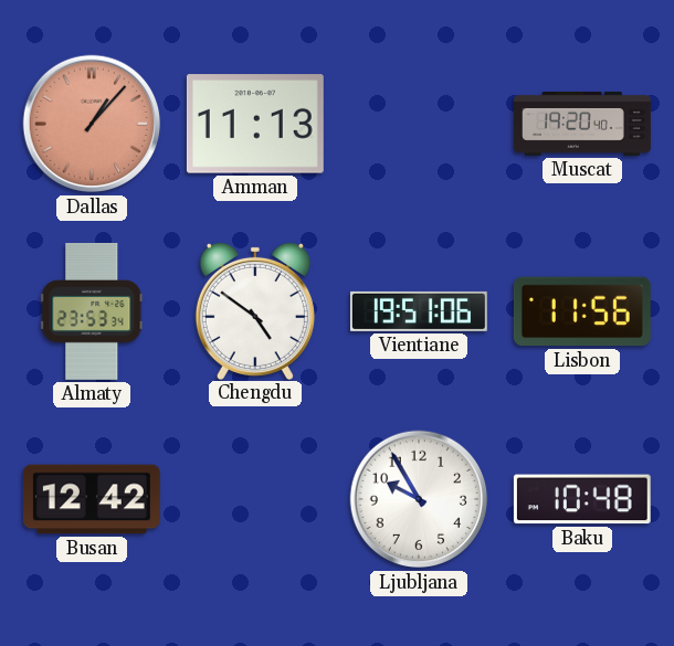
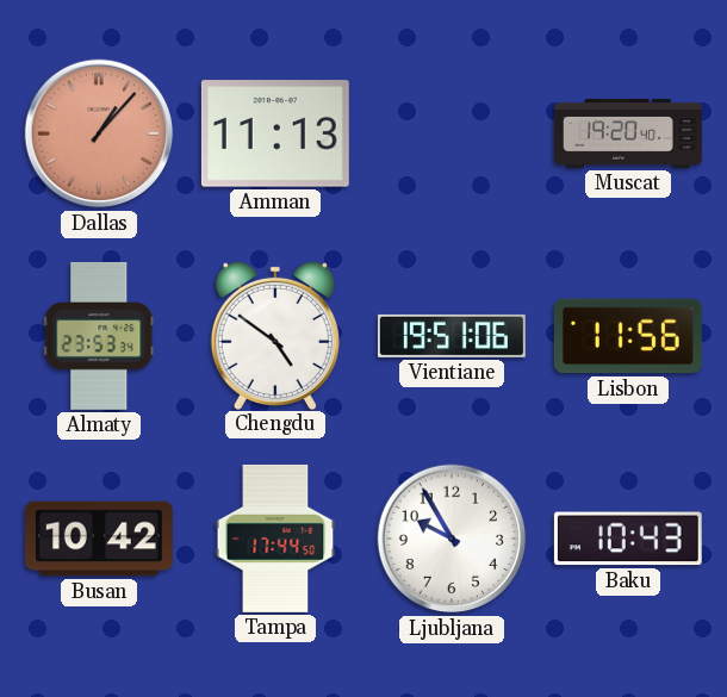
Busan: 12:42 -> 10:42 (99, 539)
Tampa: none -> 17:44 (275, 539)
Baku: 10:48 -> 10:43 (628, 539)
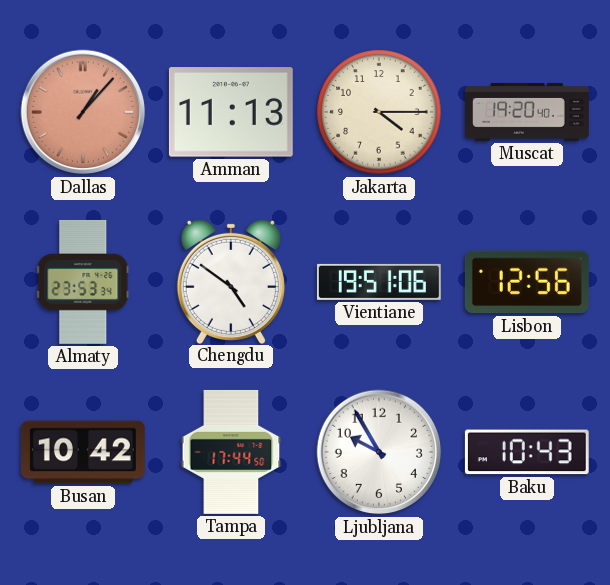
Jakarta: none -> 4:15 (379, 112)
Lisbon: 11:56 -> 12:56 (527, 282)
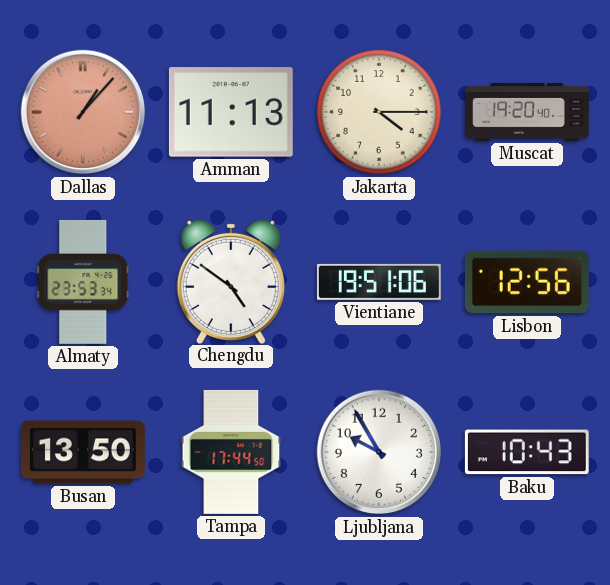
Busan: 10:42 -> 13:50 (83, 452)
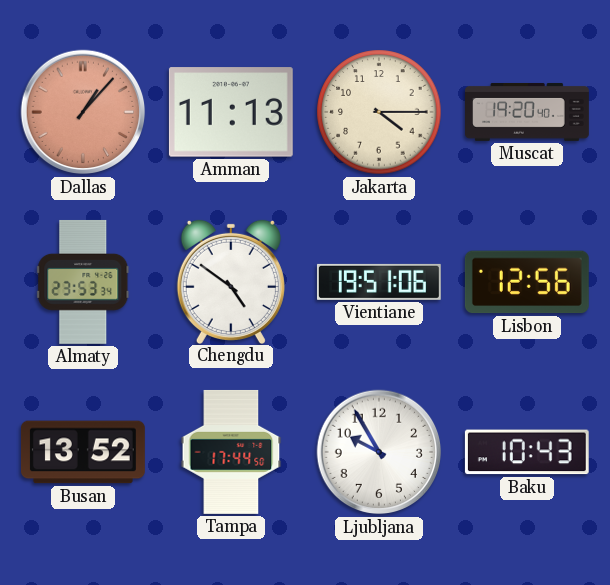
Busan: 13:50 -> 13:52 (83, 452)
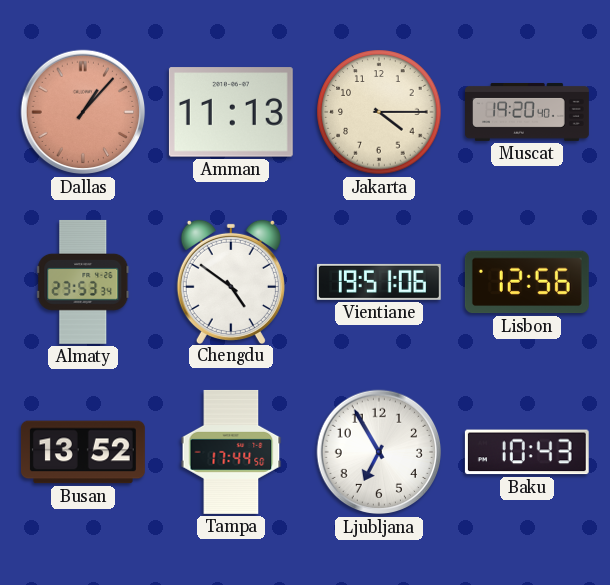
Ljubljana: 9:55 -> 6:55 (379, 452)
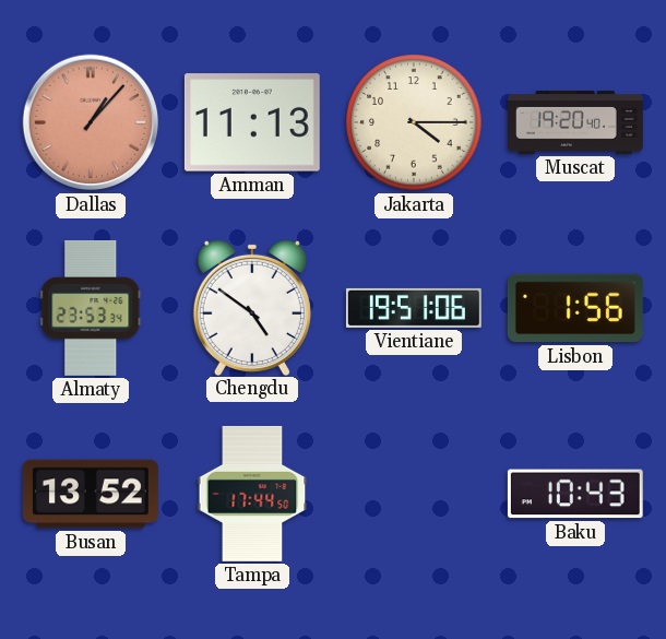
Lisbon: 12:56 -> 1:56 (575, 308)
Ljubljana: 6:55 -> none (379, 452)
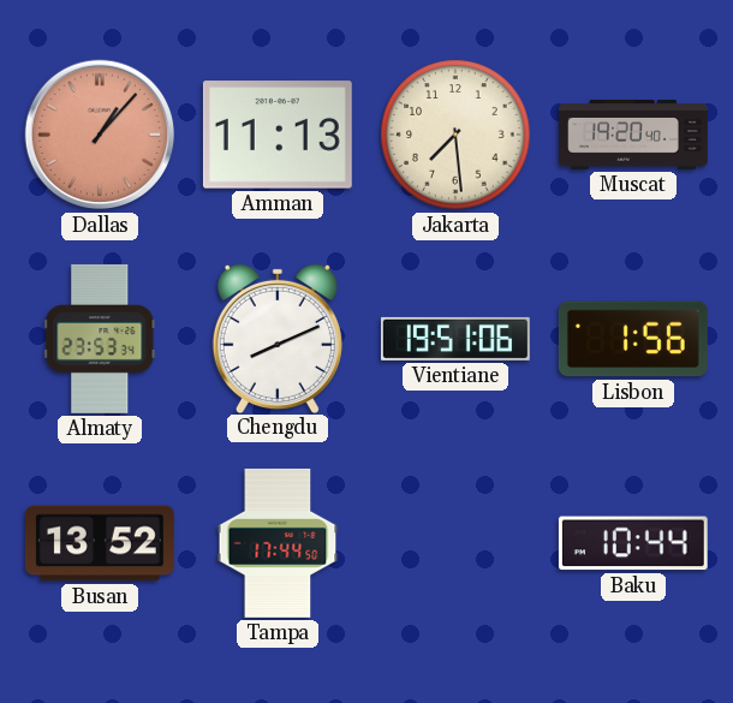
Jakarta: 4:15 -> 7:29 (455, 135)
Chengdu: 4:51 -> 8:11 (278, 338)
Baku: 10:43 -> 10:44 (633, 543)
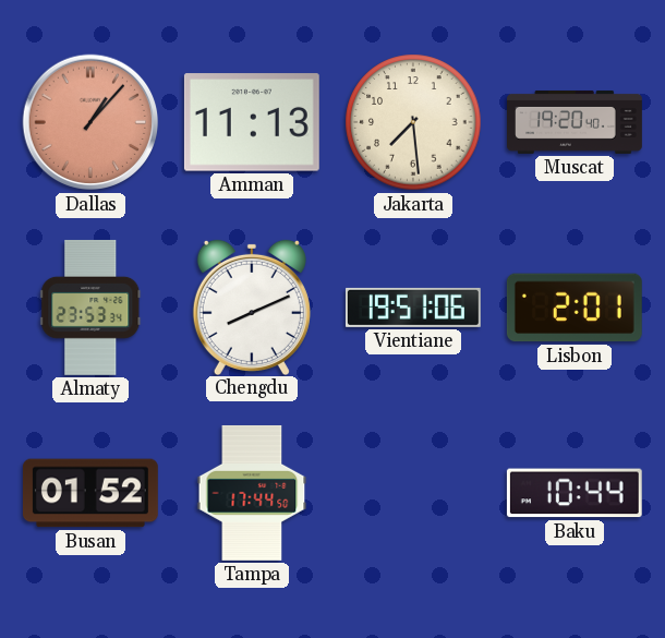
Lisbon: 1:56 -> 2:01 (575, 308)
Busan: 13:52 -> 01:52 (90, 493)
